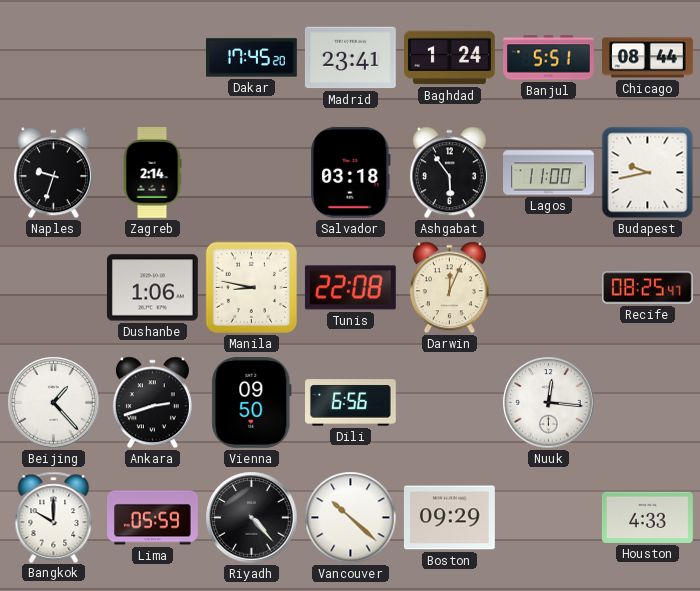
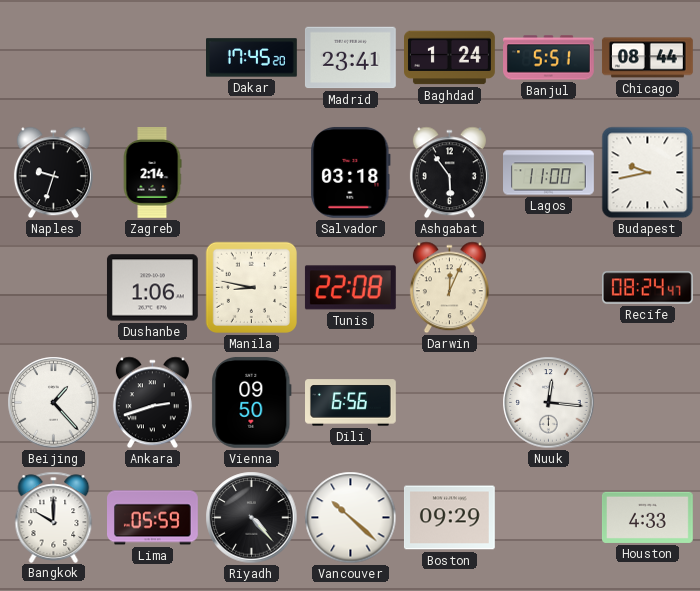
Recife: 08:25 -> 08:24 (648, 288)
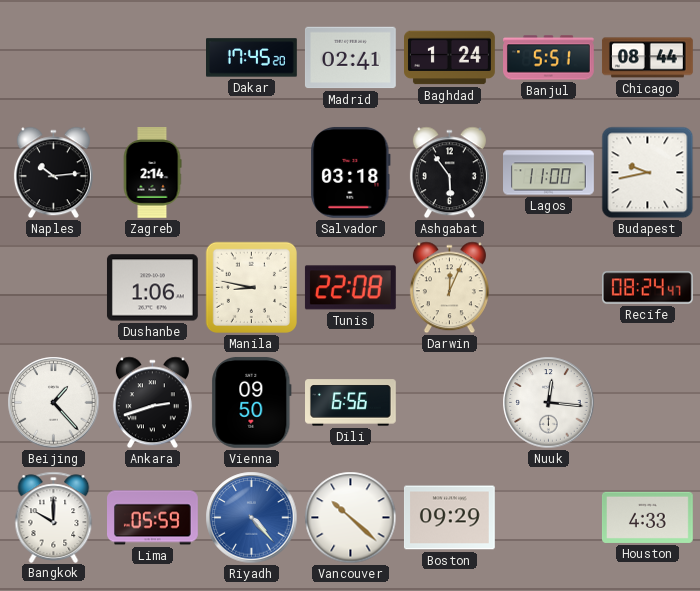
Madrid: 23:41 -> 02:41 (350, 58)
Naples: 9:33 -> 10:14 (53, 173)
Riyadh dial: black -> blue (252, 518)
